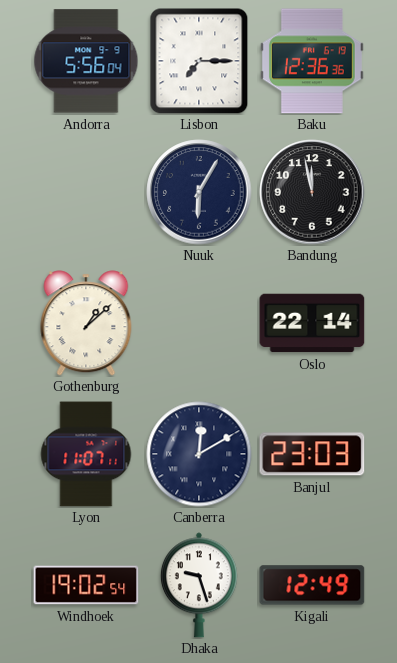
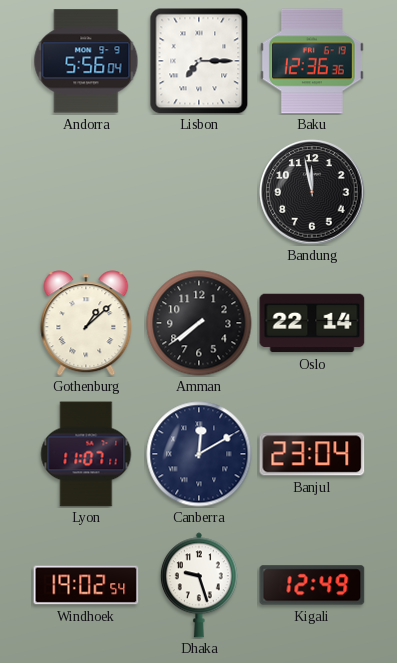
Nuuk: 6:05 -> none (199, 192)
Amman: none -> 7:39 (199, 323)
Banjul: 23:03 -> 23:04 (312, 454)
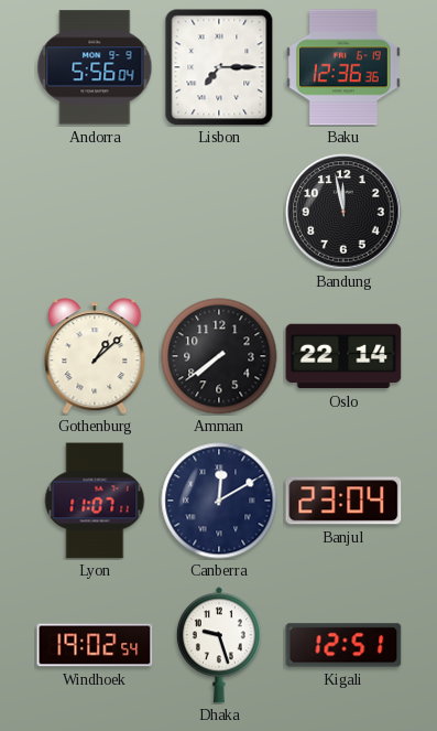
Kigali: 12:49 -> 12:51 (343, 645)
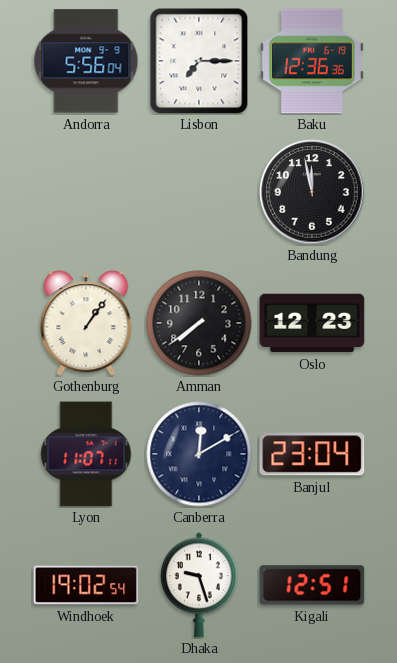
Gothenburg: 1:08 -> 1:06 (86, 323)
Oslo: 22:14 -> 12:23 (312, 323)
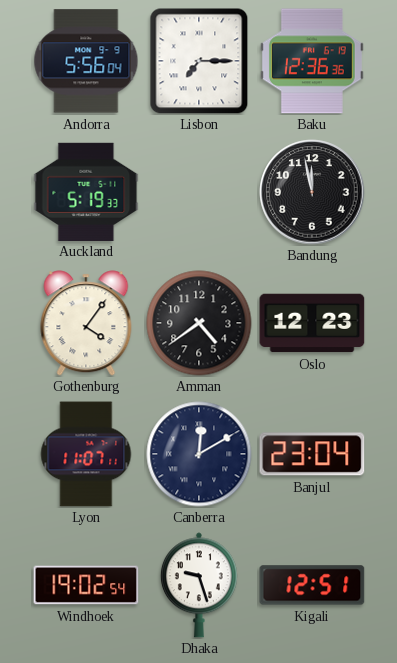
Auckland: none -> 5:19 (86, 191)
Gothenburg: 1:06 -> 4:06 (86, 323)
Amman: 7:39 -> 4:39 (199, 323)
